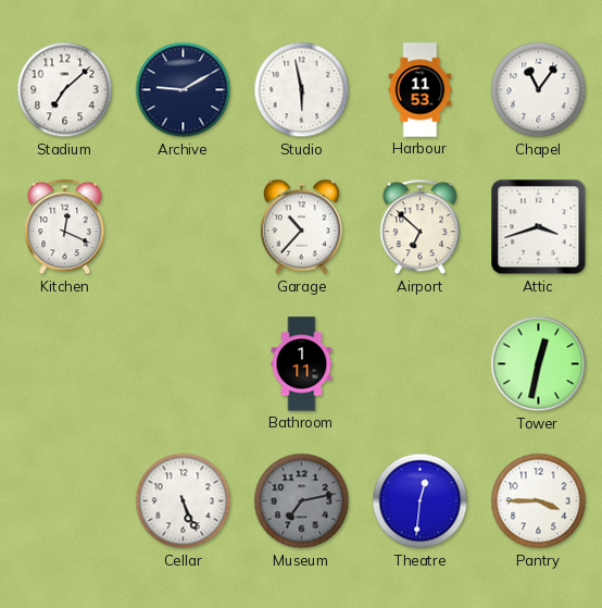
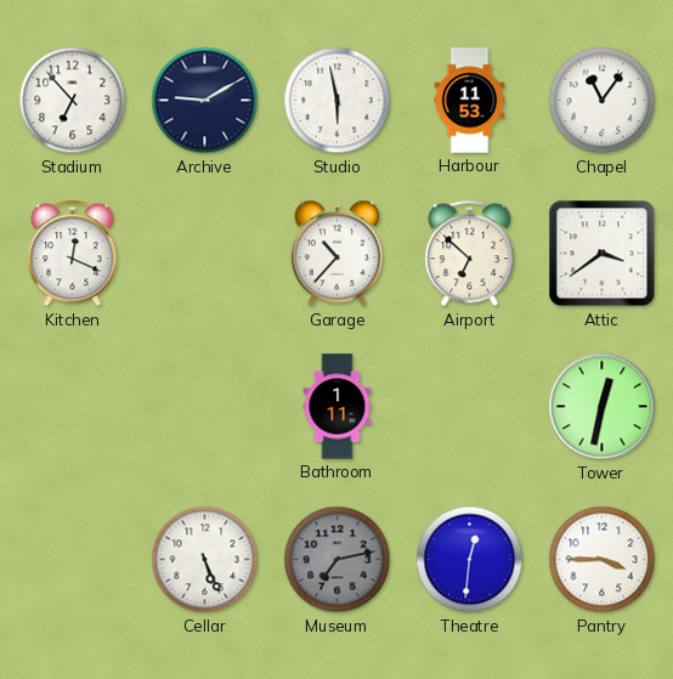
Stadium: 7:08 -> 6:53 (73, 101)
Attic: 3:42 -> 3:39 (603, 254)
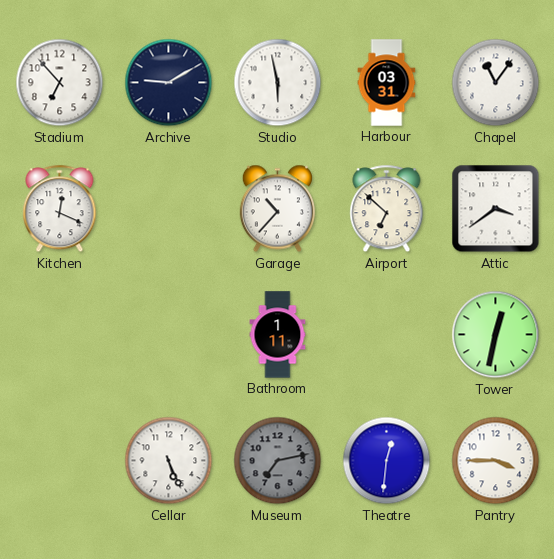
Harbour: 11:53 -> 03:31 (387, 83)
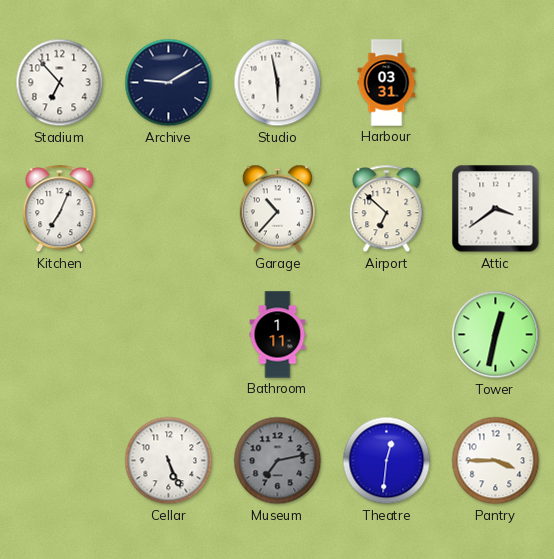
Chapel: 11:06 -> none (496, 83)
Kitchen: 12:19 -> 7:04 (60, 209)
